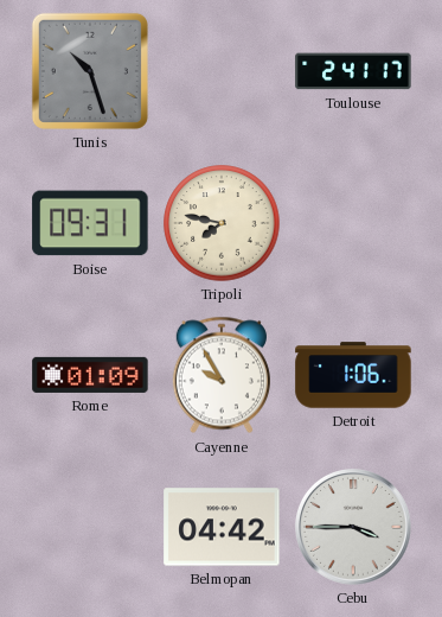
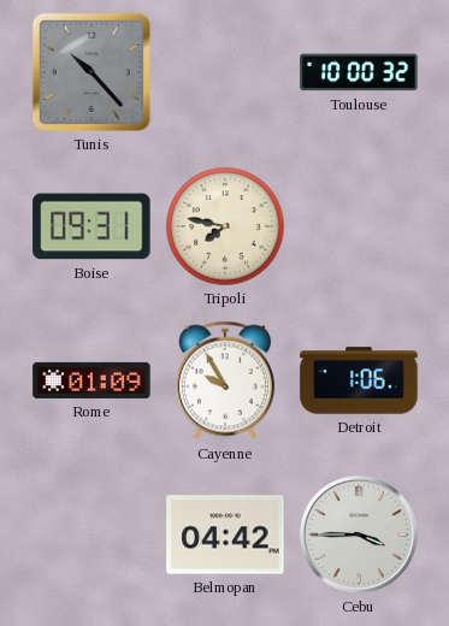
Tunis: 10:27 -> 10:23 (91, 72)
Toulouse: 2:41 -> 10:00 (359, 72)
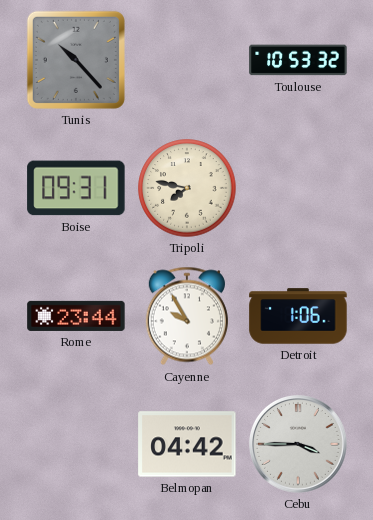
Toulouse: 10:00 -> 10:53 (298, 60)
Rome: 01:09 -> 23:44 (76, 316)
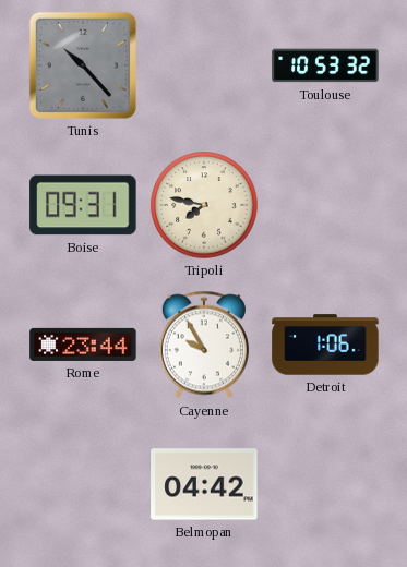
Cebu: 3:45 -> none (299, 445)
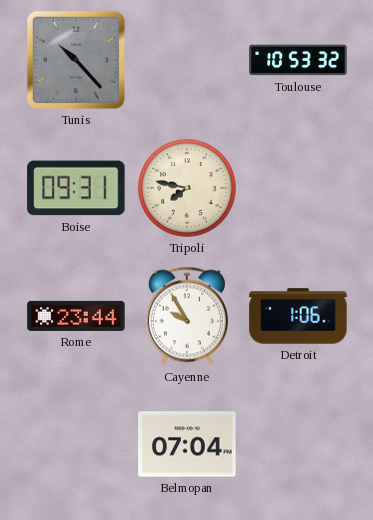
Belmopan: 04:42 -> 07:04 (187, 444)
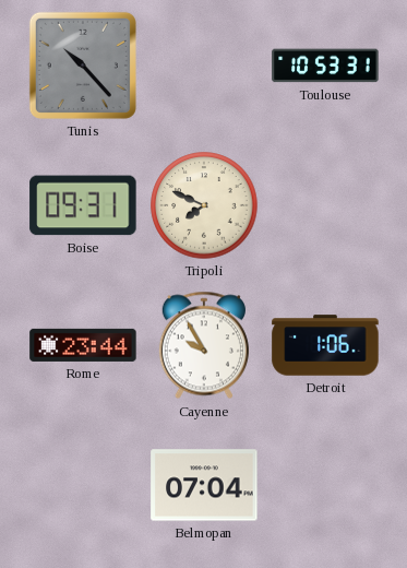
Toulouse: 10:53:32 -> 10:53:31 (325, 66)
Tripoli: 7:47 -> 7:49 (204, 205)
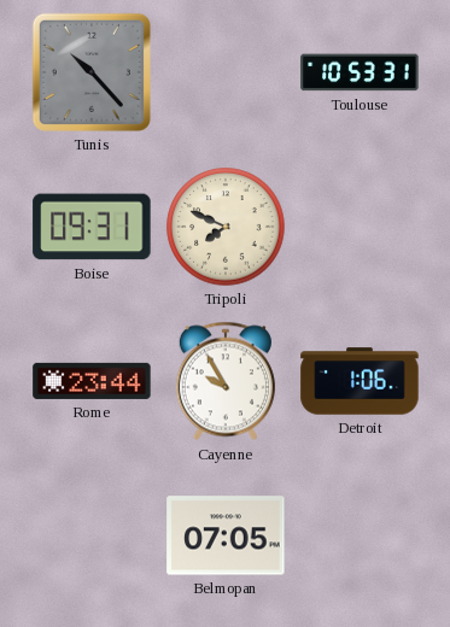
Belmopan: 07:04 -> 07:05 (226, 535)
